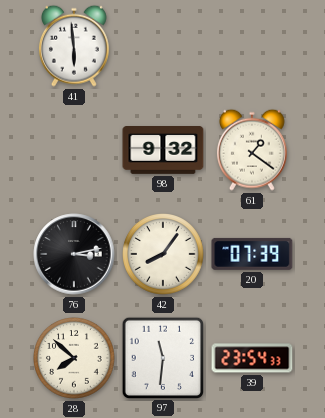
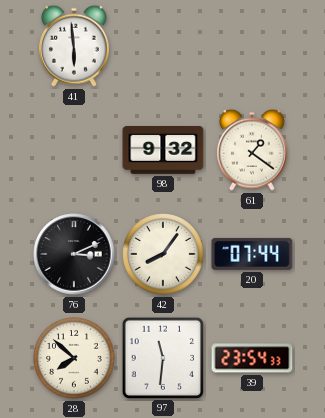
76: 3:13 -> 3:11 (74, 254)
20: 07:39 -> 07:44 (252, 254)
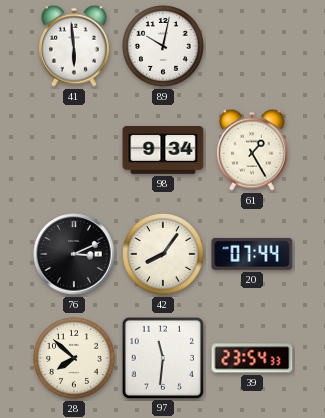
89: none -> 10:02 (164, 47)
98: 9:32 -> 9:34 (163, 151)
61: 1:21 -> 1:25 (252, 150)
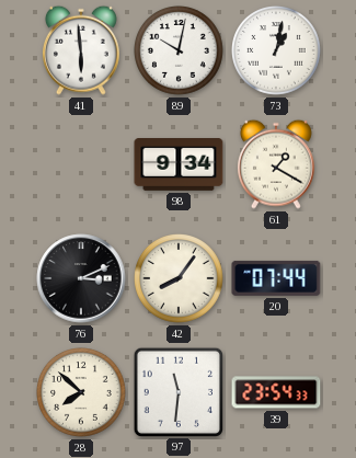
73: none -> 1:02 (277, 51)
61: 1:25 -> 1:20 (276, 164)
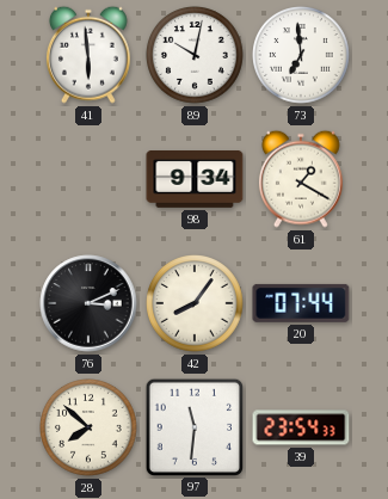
73: 1:02 -> 6:59 (302, 56)
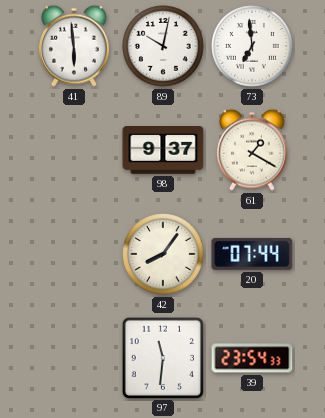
98: 9:34 -> 9:37 (163, 151)
76: 3:11 -> none (88, 303)
28: 7:52 -> none (90, 429)
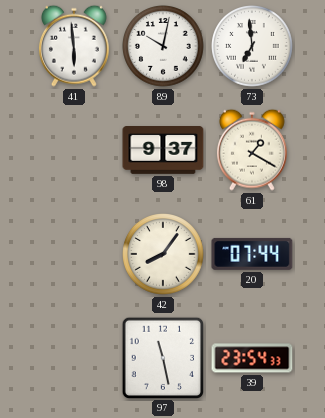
97: 11:31 -> 11:28 (162, 357)
